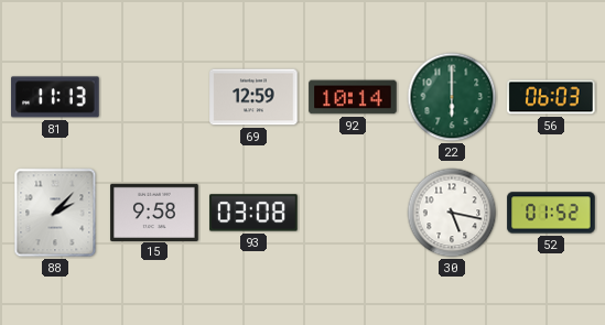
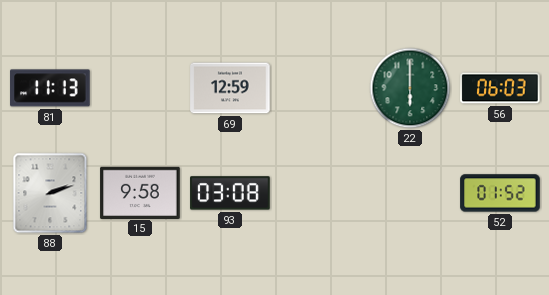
92: 10:14 -> none (353, 97)
88: 2:07 -> 2:12 (50, 193)
30: 5:17 -> none (452, 213)
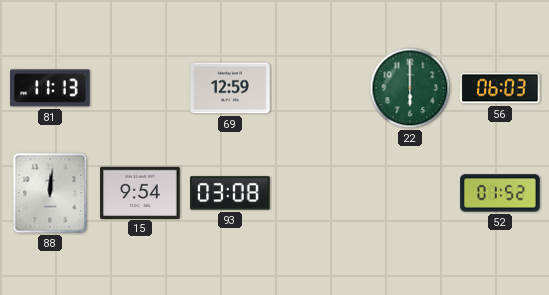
88: 2:12 -> 12:01 (50, 193)
15: 9:58 -> 9:54 (140, 192)
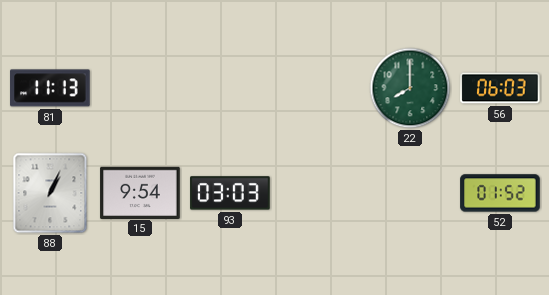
69: 12:59 -> none (230, 88)
22: 6:00 -> 8:00 (410, 88)
88: 12:01 -> 1:04 (50, 193)
93: 03:08 -> 03:03 (230, 193)
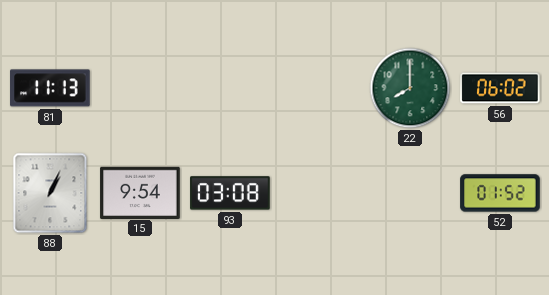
56: 06:03 -> 06:02 (500, 88)
93: 03:03 -> 03:08 (230, 193)
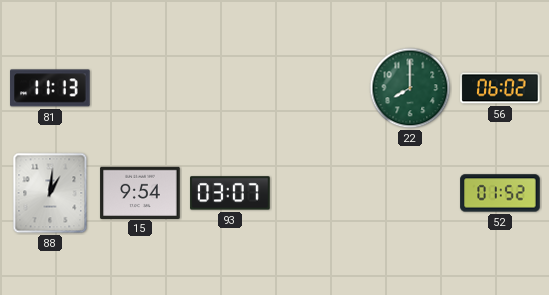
88: 1:04 -> 1:01 (50, 193)
93: 03:08 -> 03:07 (230, 193)
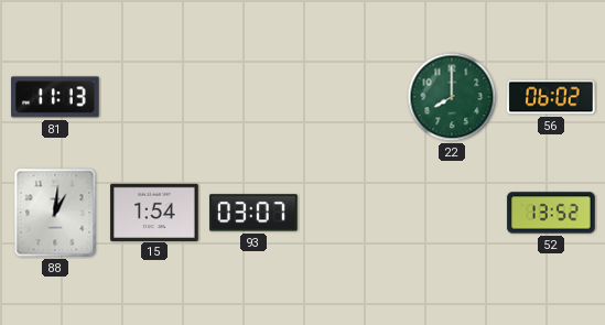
15: 9:54 -> 1:54 (154, 212)
52: 01:52 -> 13:52 (551, 213)
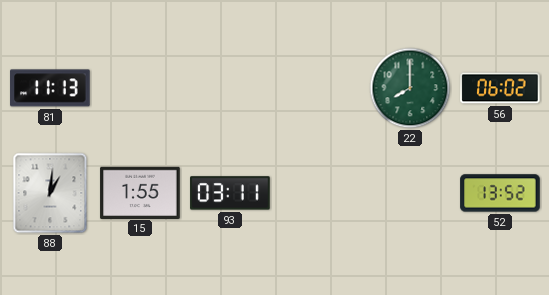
15: 1:54 -> 1:55 (140, 192)
93: 03:07 -> 03:11 (230, 193)
